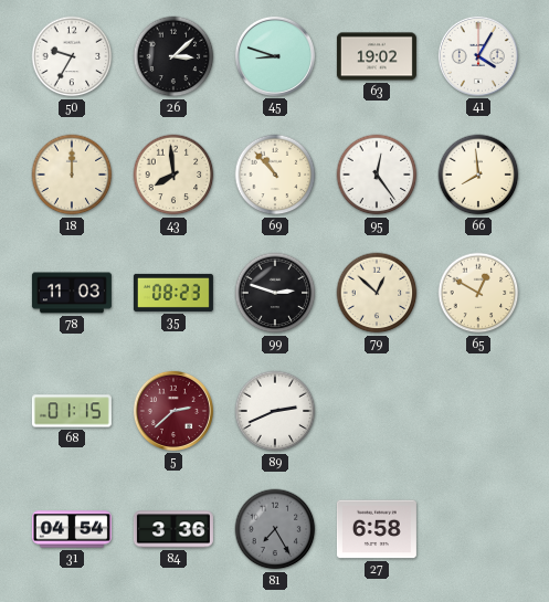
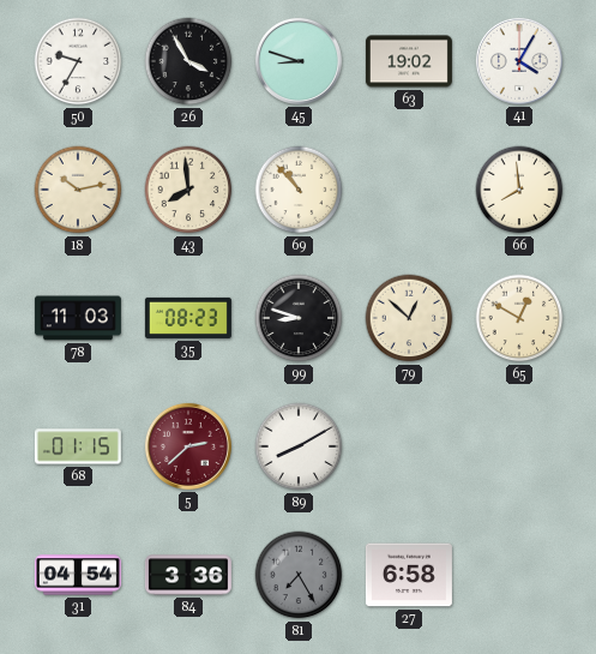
26: 3:08 -> 3:55 (188, 61)
18: 12:00 -> 10:13 (78, 190)
95: 12:24 -> none (377, 175)
99: 2:48 -> 8:48 (299, 318)
89: 2:41 -> 8:10 (299, 446)
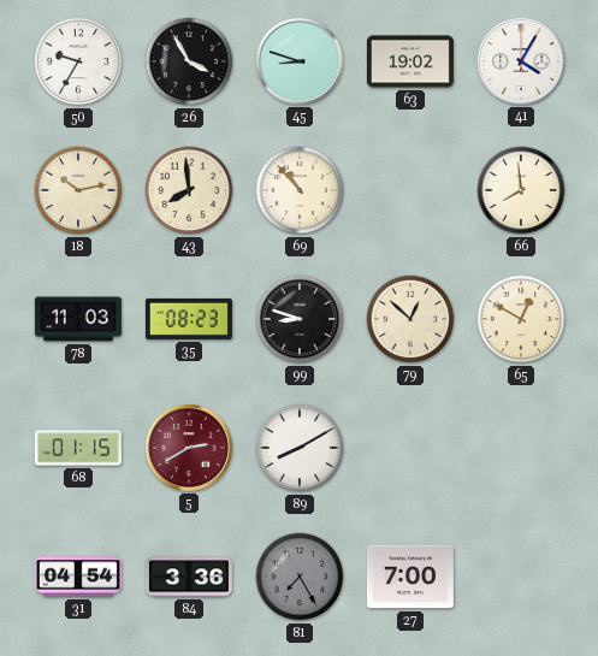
5: 2:38 -> 2:40 (189, 448)
27: 6:58 -> 7:00 (410, 577)
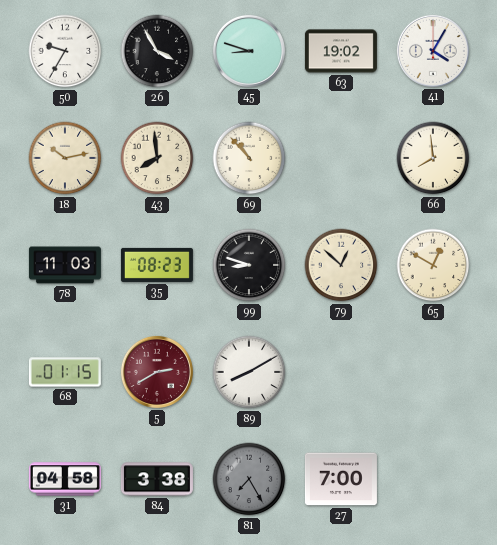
31: 04:54 -> 04:58 (65, 479)
84: 3:36 -> 3:38 (157, 479)
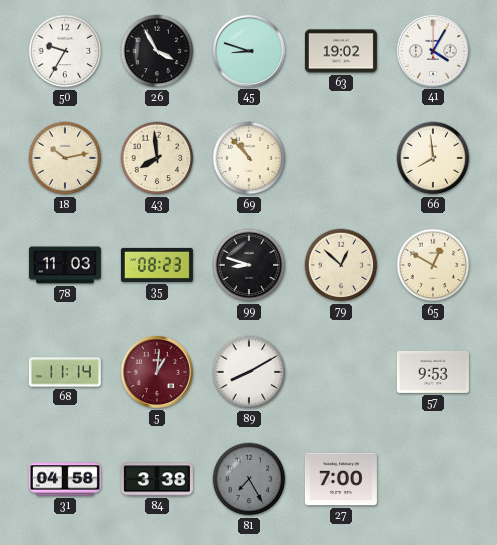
68: 01:15 -> 11:14 (65, 372)
5: 2:40 -> 1:01 (157, 372)
57: none -> 9:53 (433, 372)
